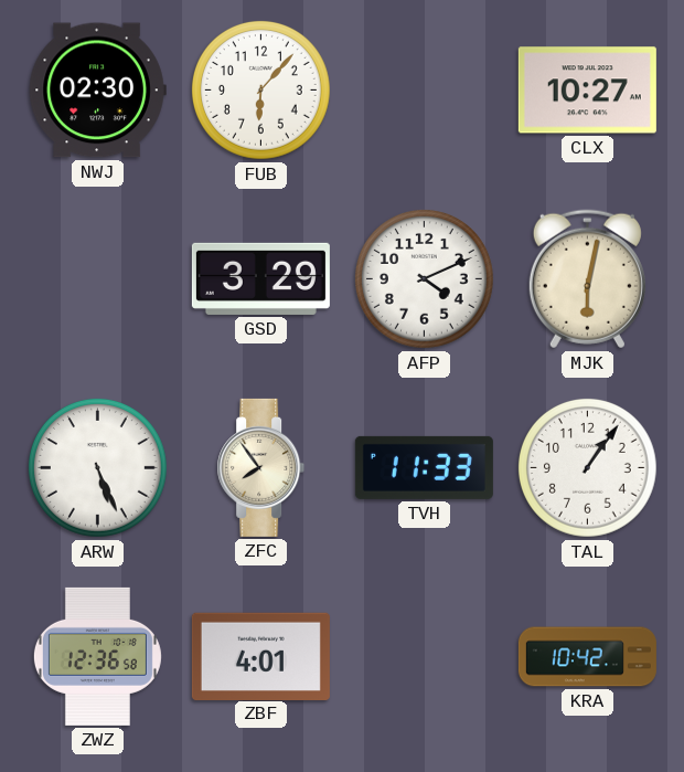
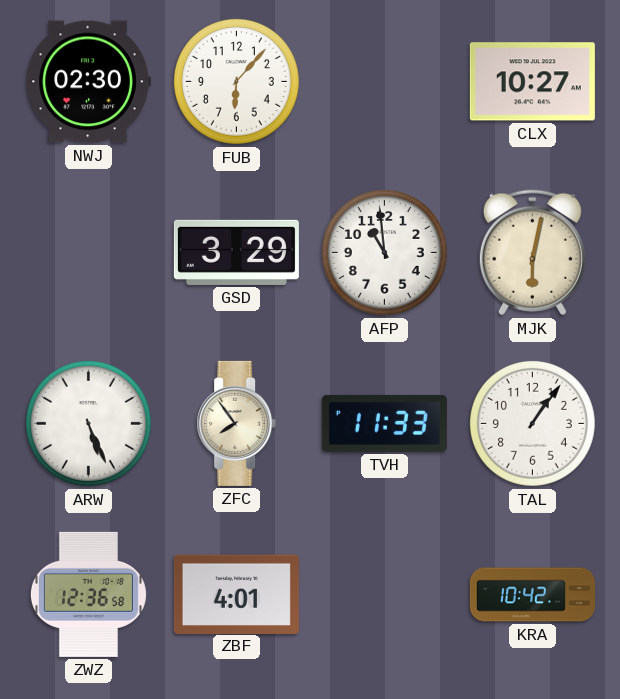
AFP: 4:11 -> 10:59 (384, 252)
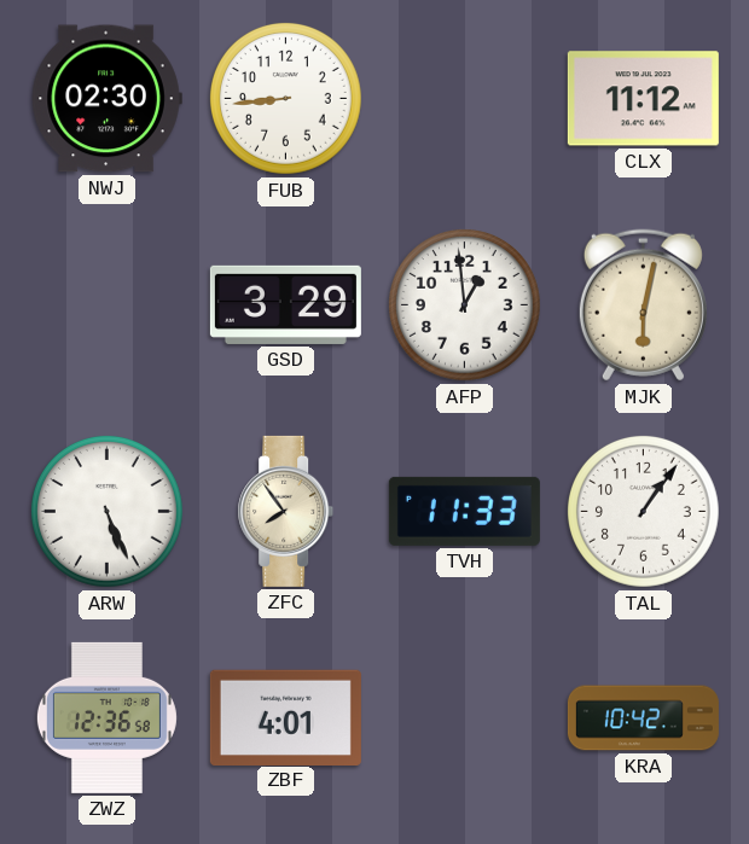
FUB: 6:07 -> 8:44 (285, 98)
CLX: 10:27 -> 11:12 (643, 99)
AFP: 10:59 -> 12:59 (464, 304)
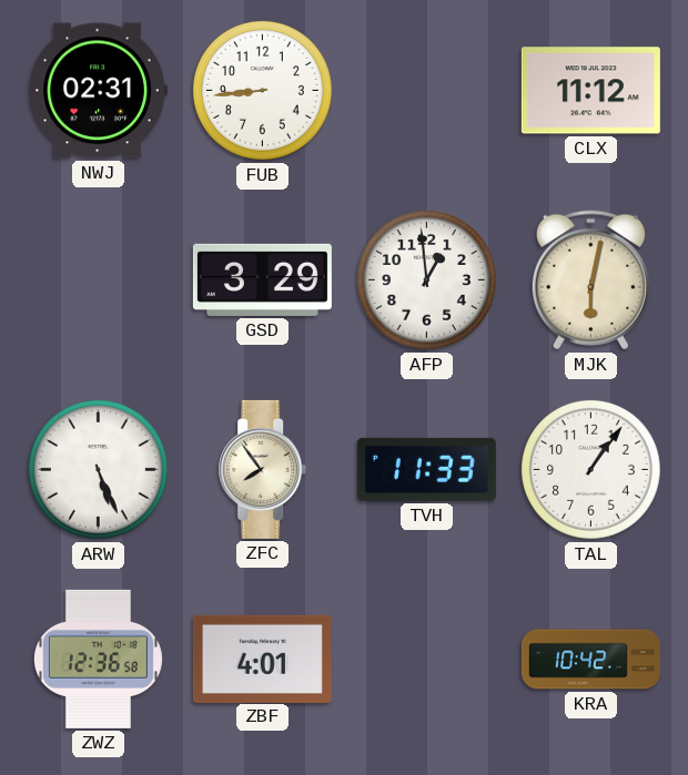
NWJ: 02:30 -> 02:31 (98, 91)
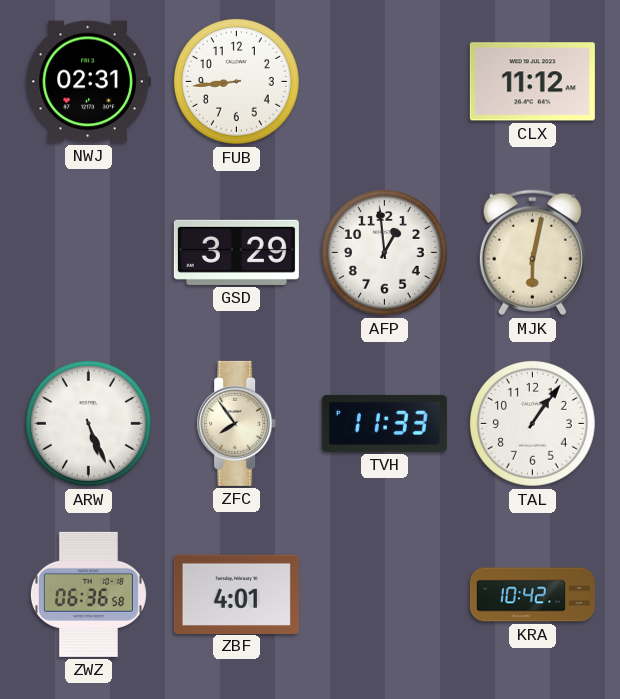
ZWZ: 12:36 -> 06:36 (88, 594)
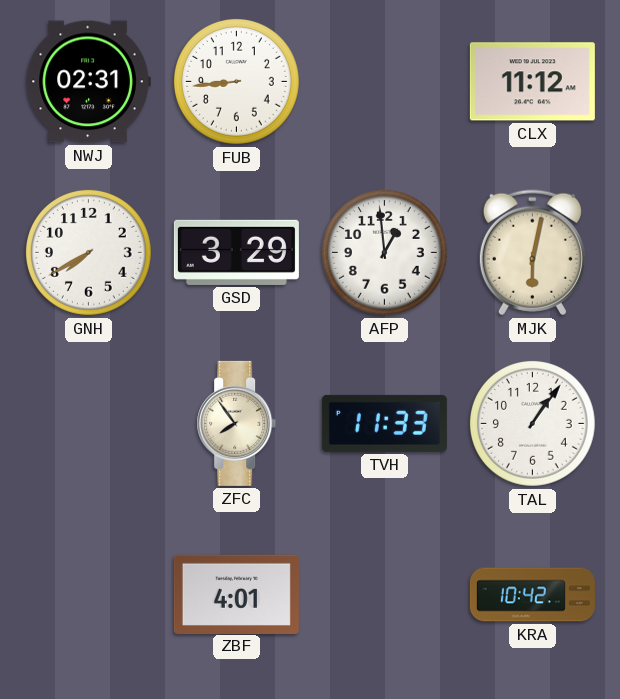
GNH: none -> 7:40 (88, 252)
ARW: 5:26 -> none (88, 423)
ZWZ: 06:36 -> none (88, 594)
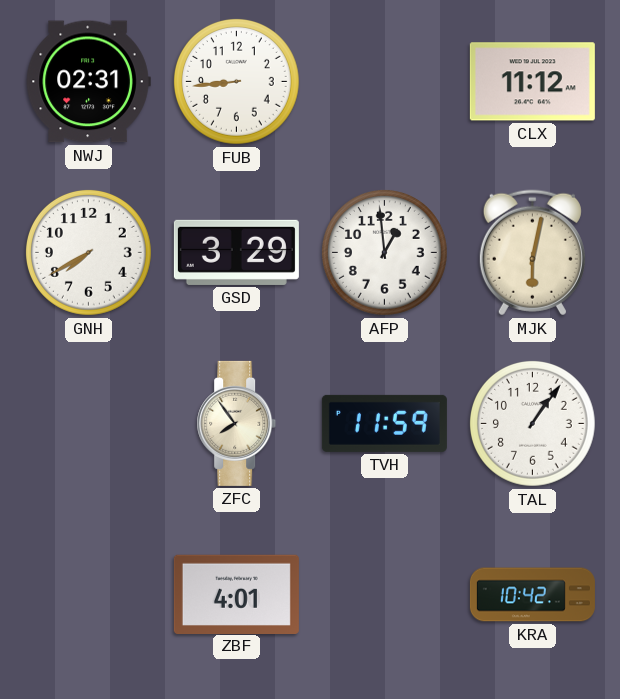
TVH: 11:33 -> 11:59 (384, 423)
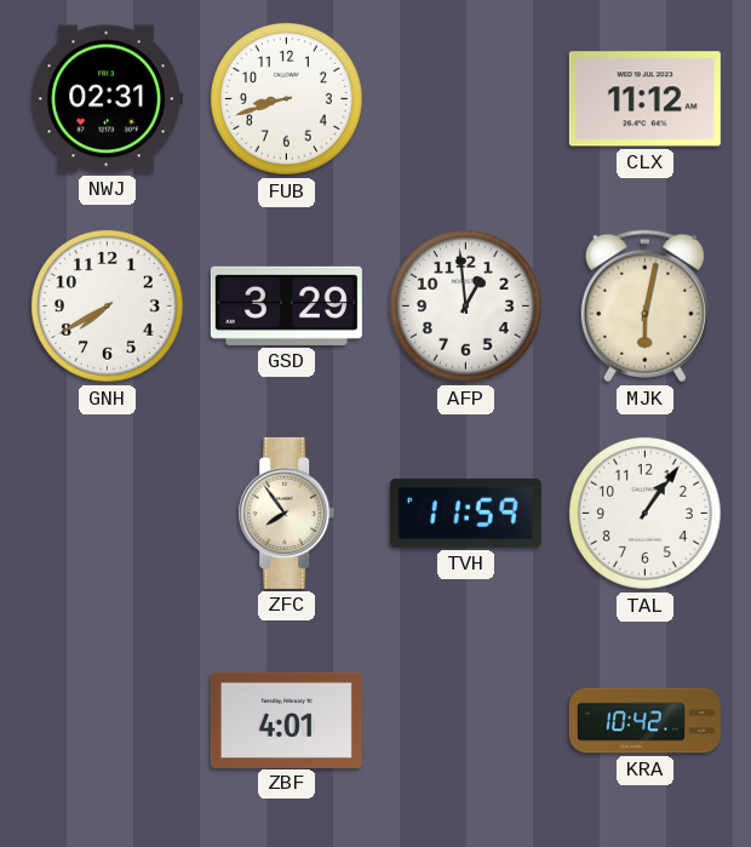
FUB: 8:44 -> 8:42 (286, 98)
